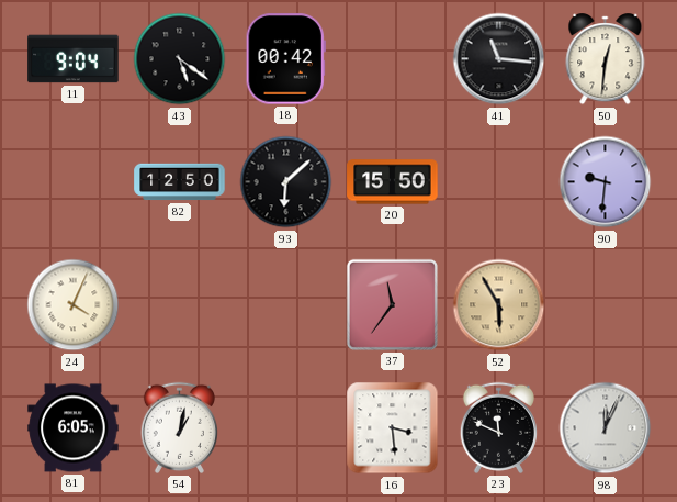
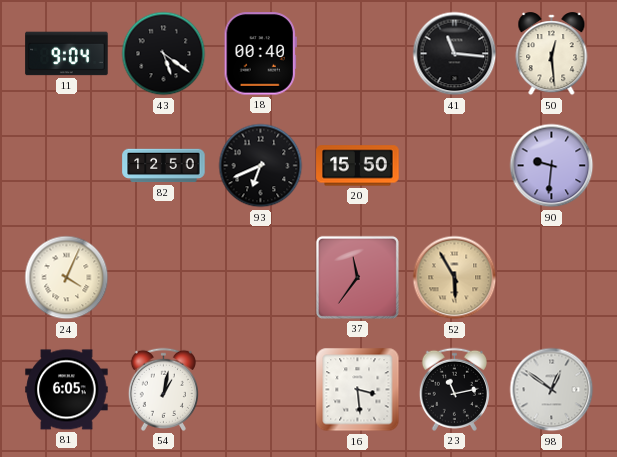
18: 00:42 -> 00:40 (260, 54)
50: 12:31 -> 12:29 (552, 54)
93: 6:08 -> 6:41 (261, 166)
23: 11:49 -> 11:13 (454, 389)
98: 12:04 -> 12:51 (552, 390)
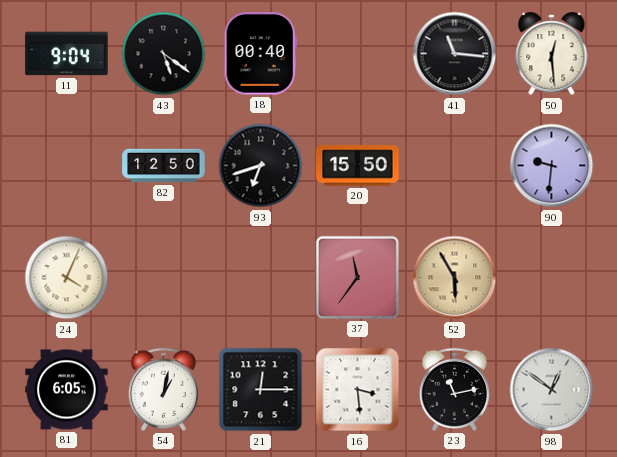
93: 6:41 -> 6:42 (261, 166)
21: none -> 12:15 (261, 390)
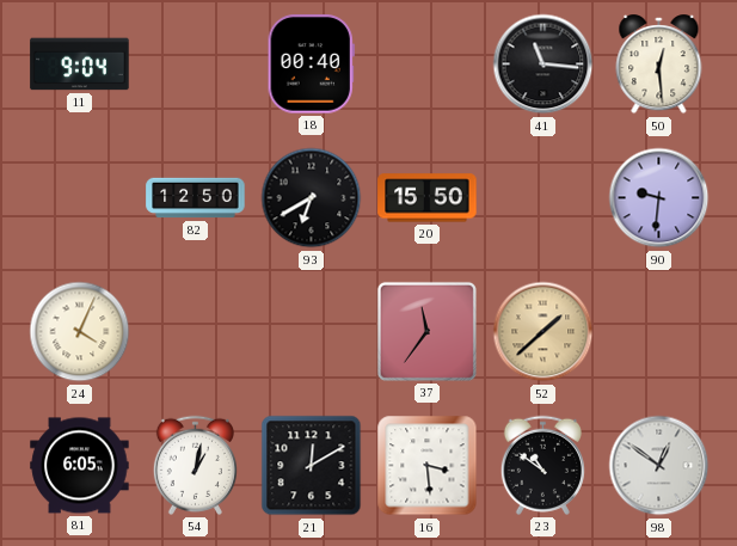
43: 5:21 -> none (164, 54)
93: 6:42 -> 6:40 (312, 198)
52: 5:55 -> 1:38 (543, 332)
21: 12:15 -> 12:10 (312, 466)
23: 11:13 -> 10:51 (542, 465)
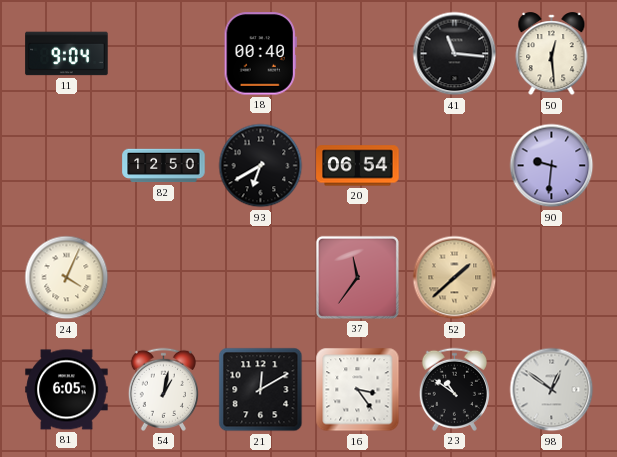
20: 15:50 -> 06:54 (358, 166)
16: 3:29 -> 3:24 (358, 390)
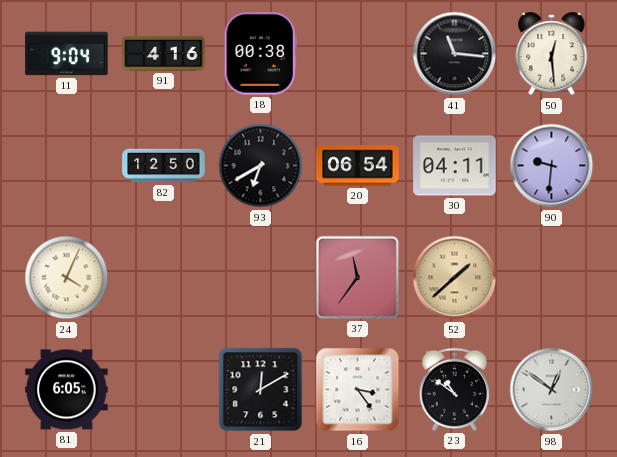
91: none -> 4:16 (164, 53)
18: 00:40 -> 00:38 (260, 54)
30: none -> 04:11 (455, 166)
54: 1:02 -> none (163, 389)
